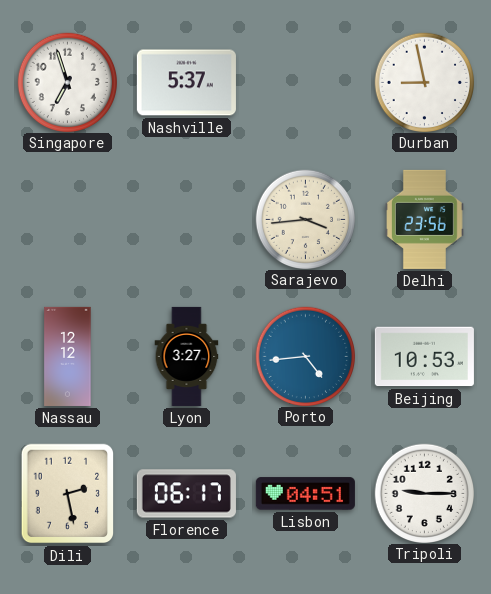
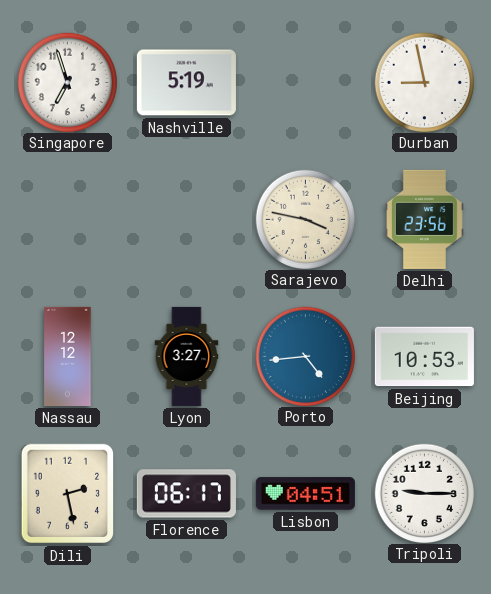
Nashville: 5:37 -> 5:19 (186, 83)
Sarajevo: 3:44 -> 3:47 (305, 219)
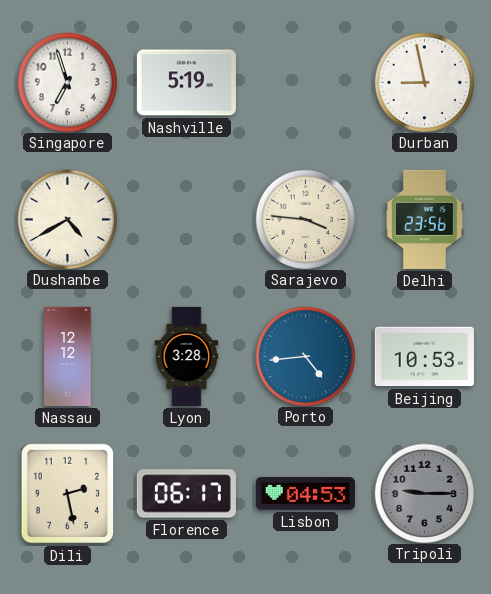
Dushanbe: none -> 4:40 (67, 219)
Sarajevo: 3:47 -> 3:46 (305, 219)
Lyon: 3:27 -> 3:28 (187, 356)
Lisbon: 04:51 -> 04:53 (305, 494)
Tripoli dial: white -> grey (424, 493)
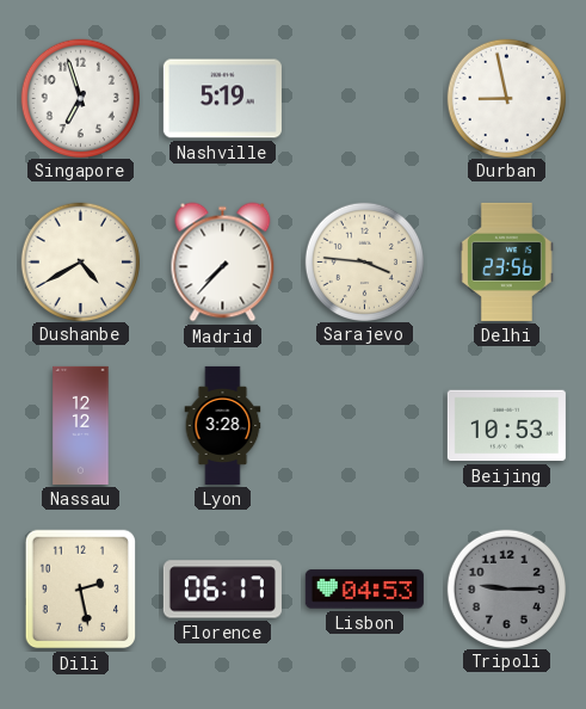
Madrid: none -> 7:37 (223, 263)
Porto: 4:44 -> none (305, 356)
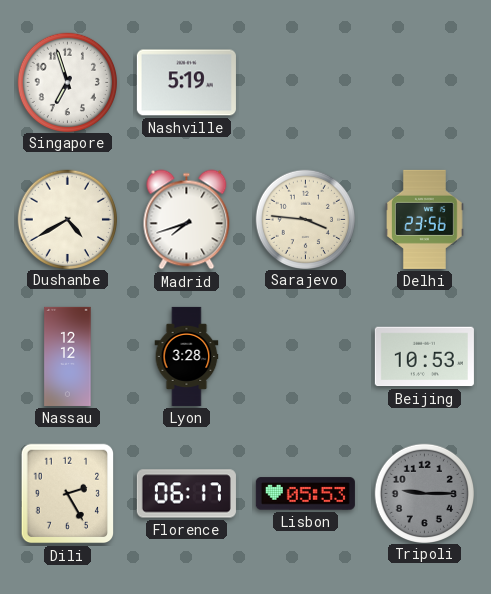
Durban: 8:58 -> none (506, 98)
Madrid: 7:37 -> 7:42 (187, 220)
Dili: 2:28 -> 2:25 (68, 494)
Lisbon: 04:53 -> 05:53 (305, 494)
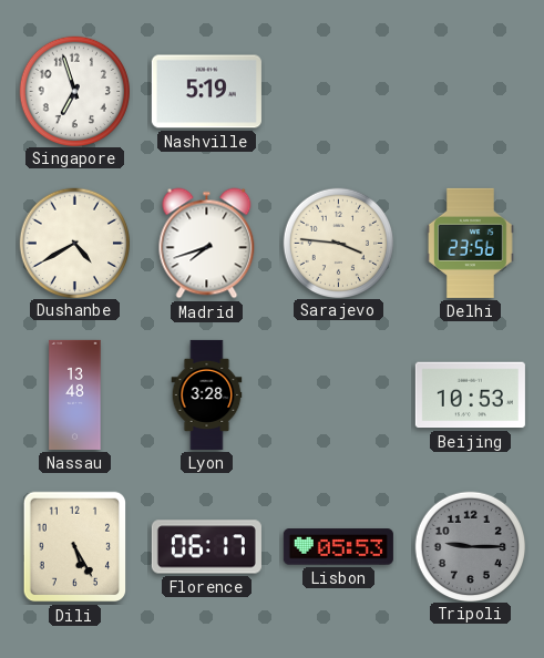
Nassau: 12:12 -> 13:48 (75, 394)
Dili: 2:25 -> 5:25 (75, 547)
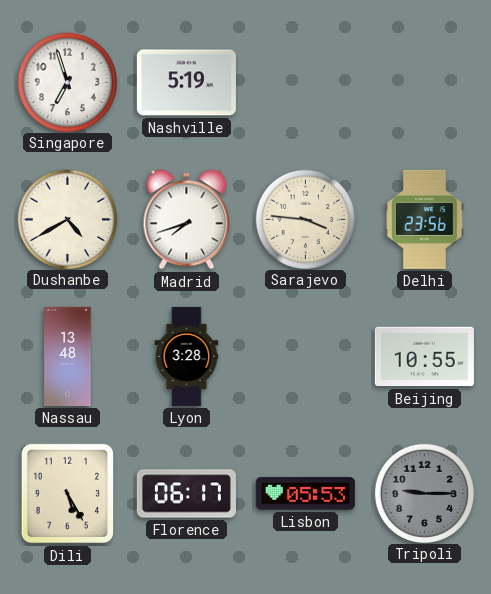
Beijing: 10:53 -> 10:55 (424, 357)
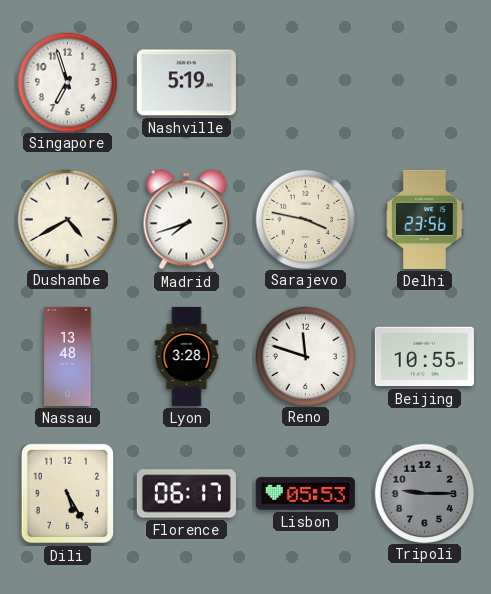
Sarajevo: 3:46 -> 3:47 (305, 219)
Reno: none -> 11:48 (305, 356)
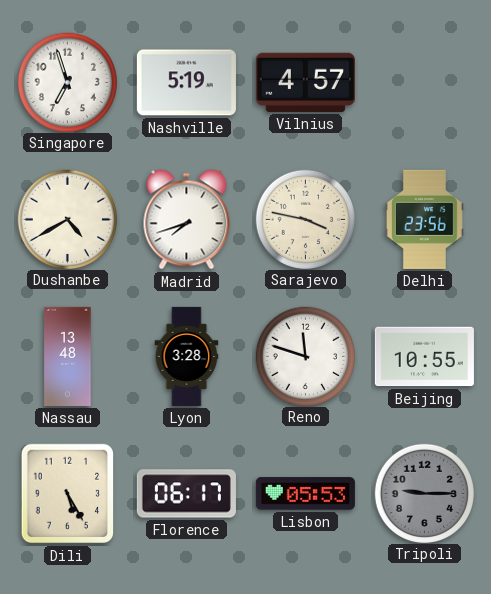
Vilnius: none -> 4:57 (305, 82)
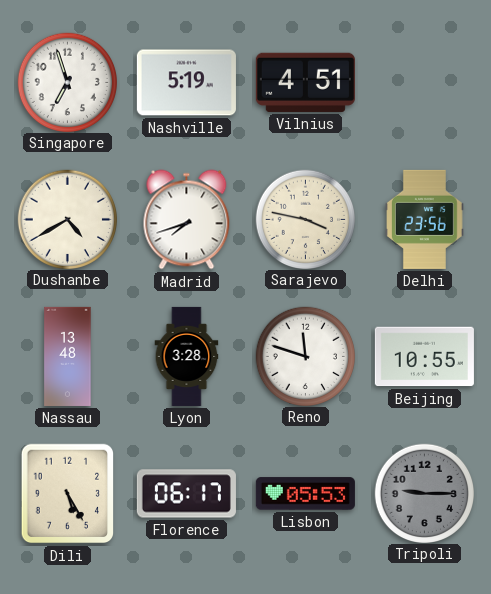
Vilnius: 4:57 -> 4:51 (305, 82)
